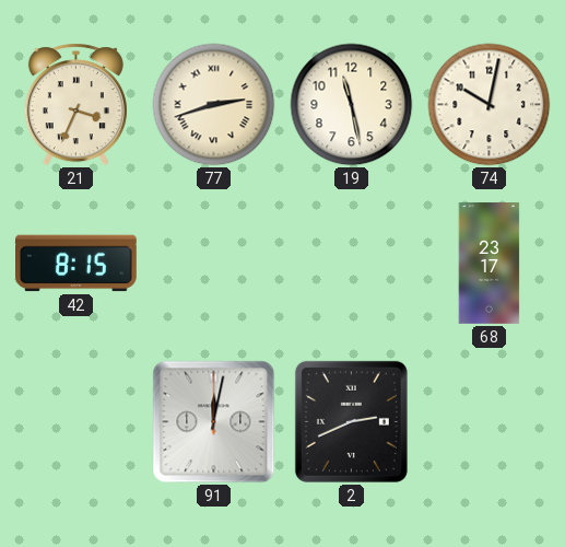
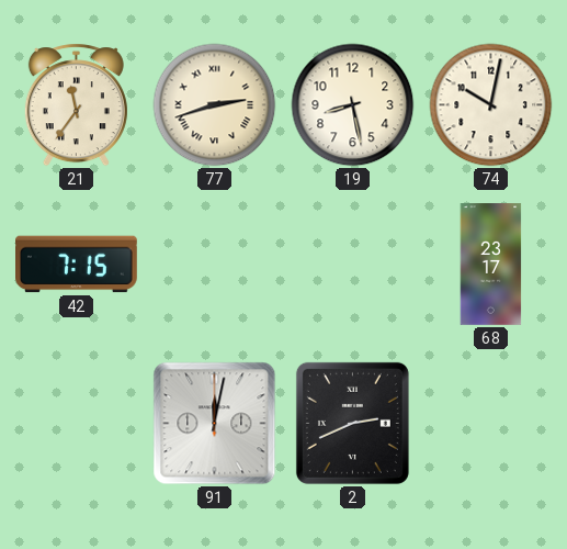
21: 3:34 -> 11:36 (76, 105)
19: 11:28 -> 8:28 (353, 105)
42: 8:15 -> 7:15 (77, 265)
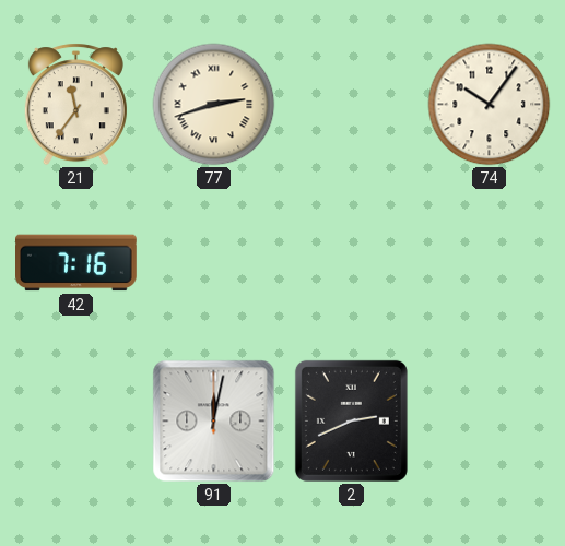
19: 8:28 -> none (353, 105)
74: 10:02 -> 10:06 (490, 105)
42: 7:15 -> 7:16 (76, 263)
68: 23:17 -> none (491, 265)
